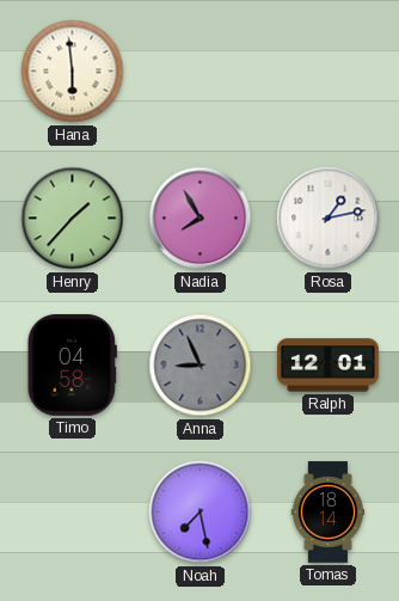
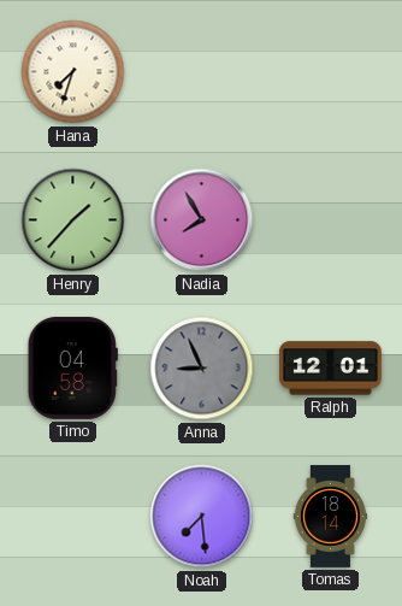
Hana: 5:59 -> 7:33 (73, 72)
Rosa: 1:13 -> none (329, 219)
Noah: 7:28 -> 7:29 (202, 517)
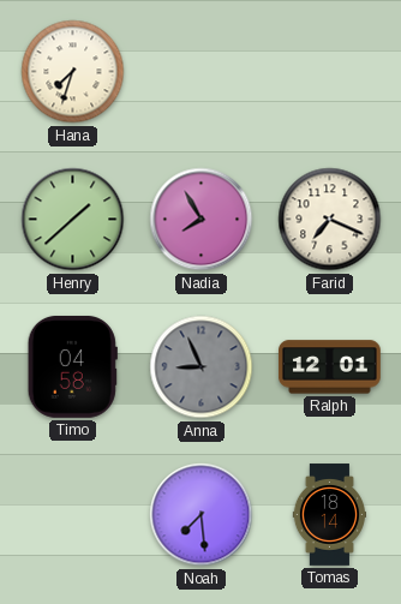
Henry: 1:37 -> 1:38 (73, 220)
Farid: none -> 7:19 (330, 220)
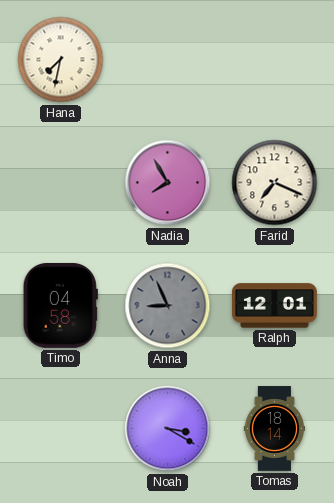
Hana: 7:33 -> 7:32 (61, 60)
Henry: 1:38 -> none (73, 220)
Noah: 7:29 -> 3:20 (168, 429)
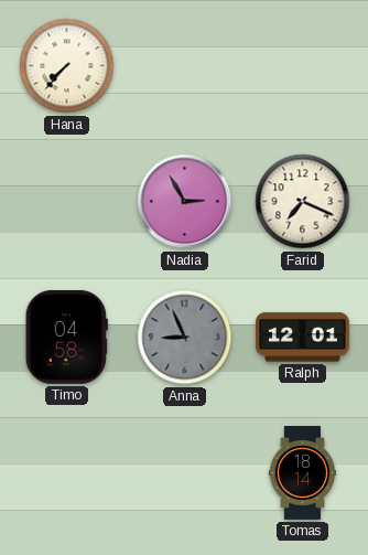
Hana: 7:32 -> 7:37 (67, 66)
Nadia: 7:55 -> 2:55 (185, 202)
Noah: 3:20 -> none (168, 429)
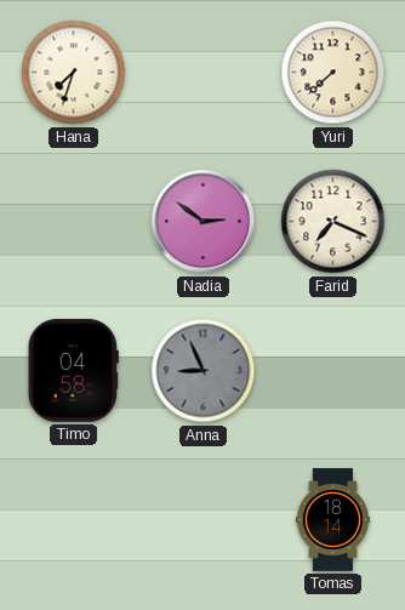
Hana: 7:37 -> 7:33 (74, 73)
Yuri: none -> 7:38 (333, 73)
Nadia: 2:55 -> 2:51 (204, 222)
Ralph: 12:01 -> none (303, 338)
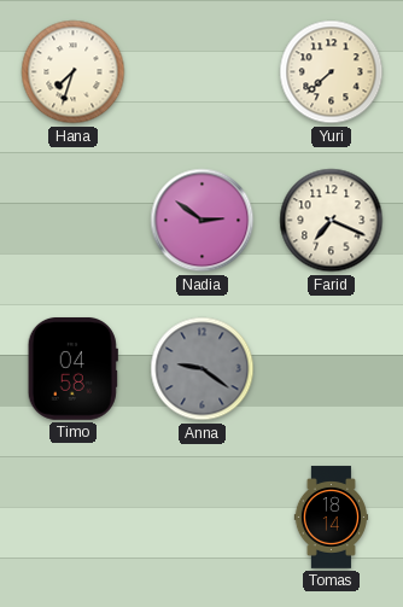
Anna: 8:56 -> 9:21 (203, 369)
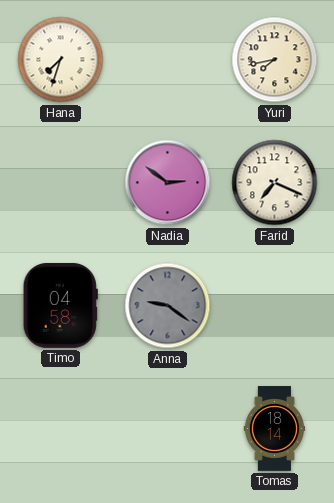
Yuri: 7:38 -> 7:43 (275, 60)
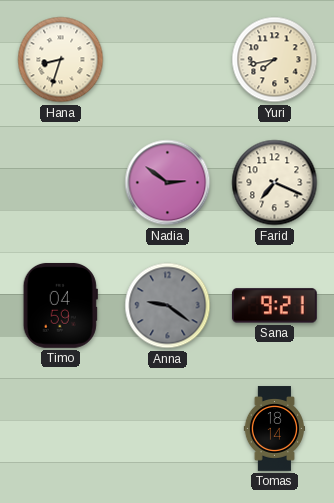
Hana: 7:33 -> 8:33 (61, 60)
Timo: 04:58 -> 04:59 (60, 305)
Sana: none -> 9:21 (274, 306)
